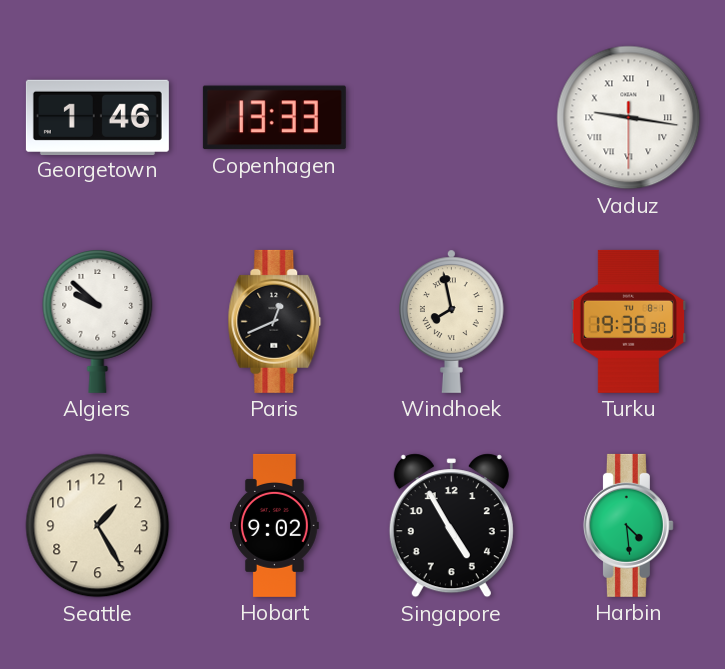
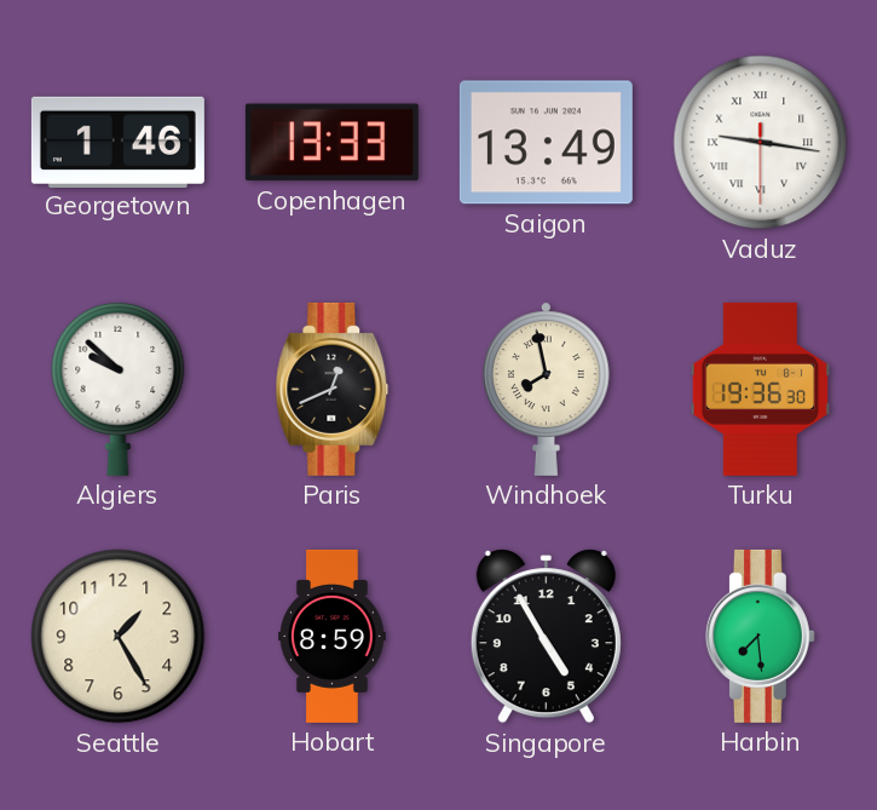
Saigon: none -> 13:49 (546, 143)
Hobart: 9:02 -> 8:59 (333, 636)
Harbin: 4:29 -> 7:29 (760, 636)
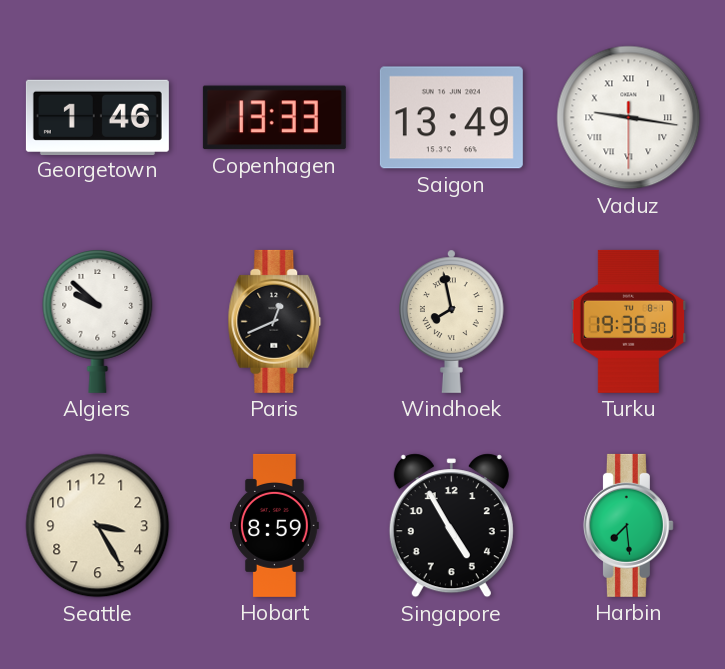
Seattle: 1:25 -> 3:25 (98, 526)
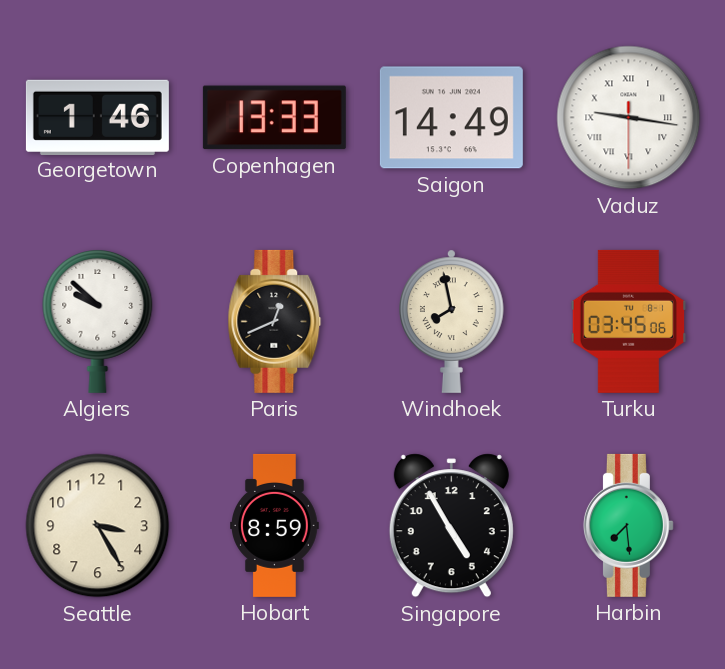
Saigon: 13:49 -> 14:49 (451, 118)
Turku: 19:36 -> 03:45 (629, 321)
